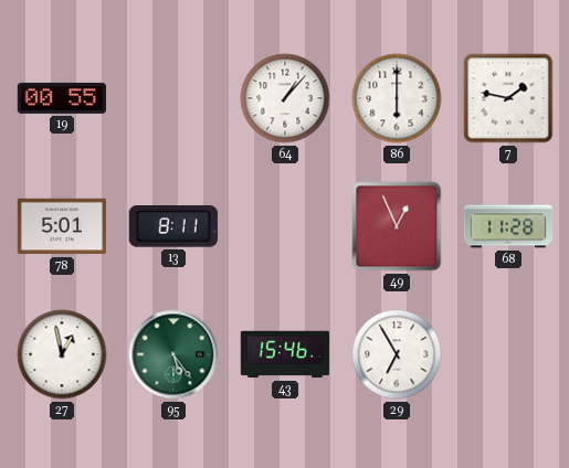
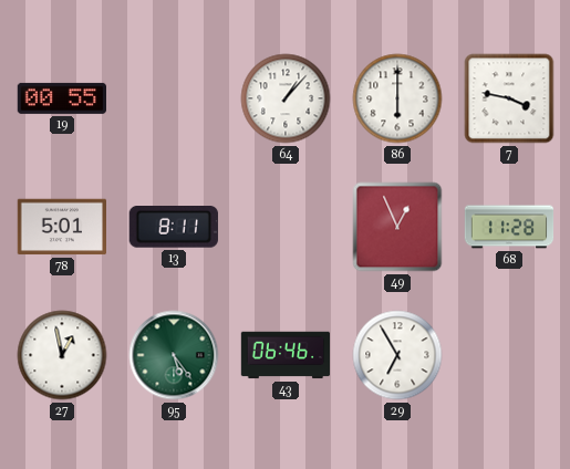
7: 1:47 -> 3:47 (509, 98)
43: 15:46 -> 06:46 (286, 355)
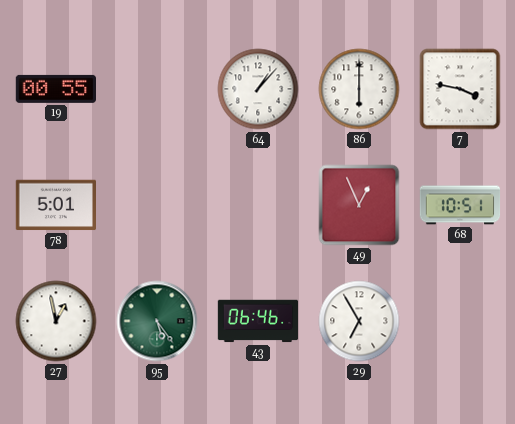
13: 8:11 -> none (174, 228)
68: 11:28 -> 10:51 (460, 205)
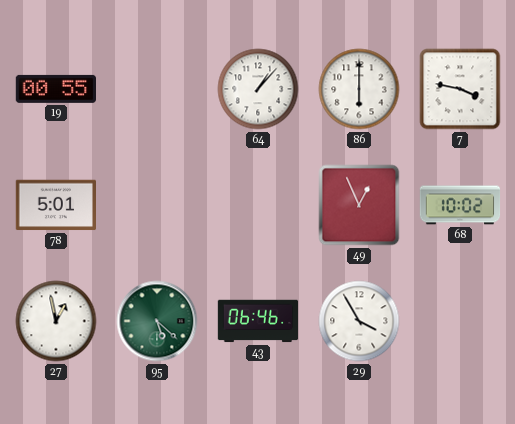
68: 10:51 -> 10:02 (460, 205)
95: 5:24 -> 5:22 (157, 321)
29: 6:55 -> 3:55 (359, 321)
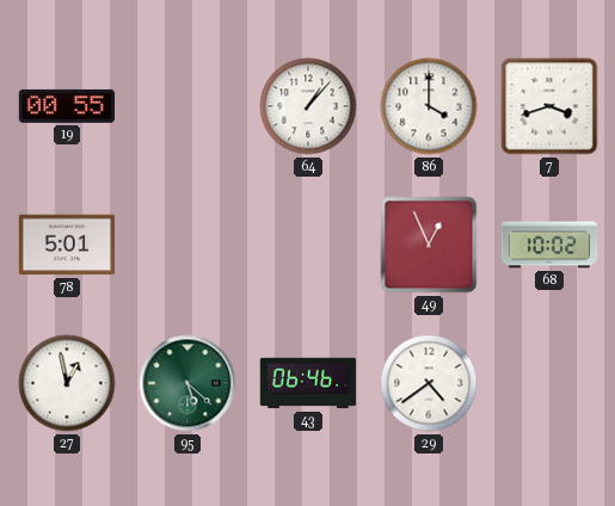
86: 6:00 -> 4:00 (429, 106)
7: 3:47 -> 3:42 (549, 106)
29: 3:55 -> 4:39 (429, 383)
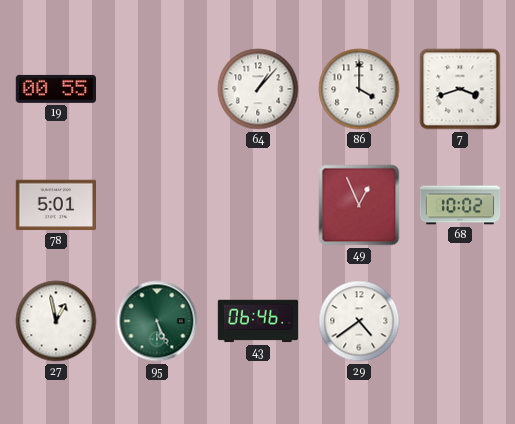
95: 5:22 -> 5:26 (157, 321)
